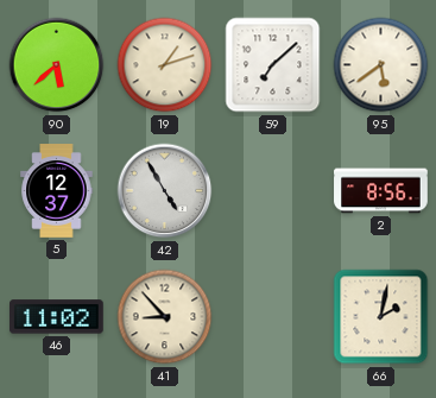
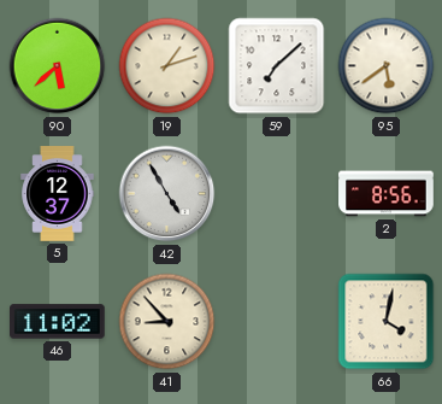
66: 2:02 -> 4:02 (387, 322)
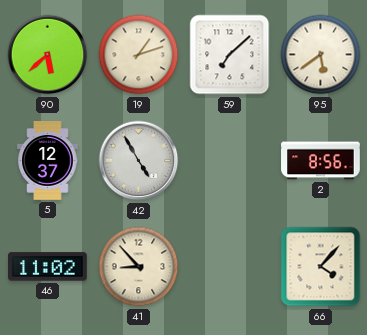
66: 4:02 -> 4:07 (321, 267)
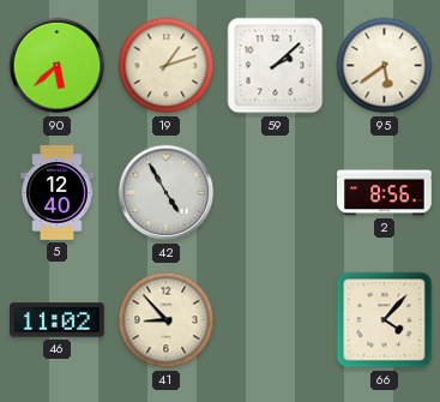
59: 7:08 -> 2:08 (276, 66)
5: 12:37 -> 12:40 (58, 193)
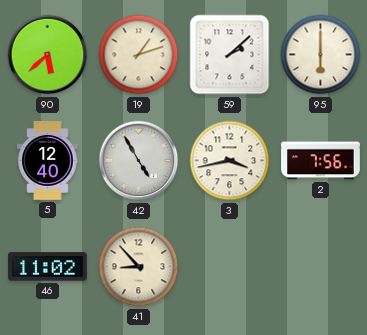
95: 5:39 -> 6:00 (321, 55)
3: none -> 3:43 (230, 161)
2: 8:56 -> 7:56 (321, 161)
66: 4:07 -> none (385, 320)
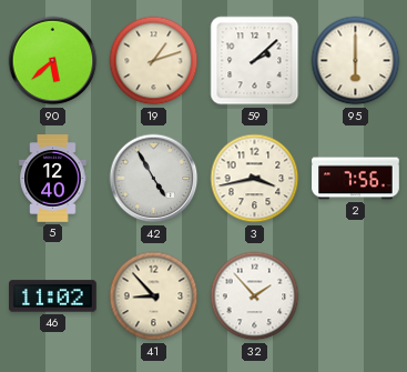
32: none -> 1:53 (255, 296)
